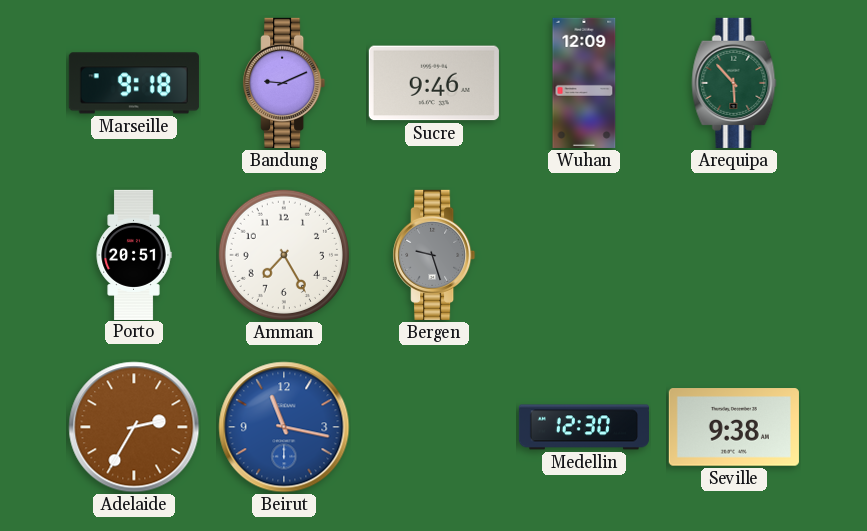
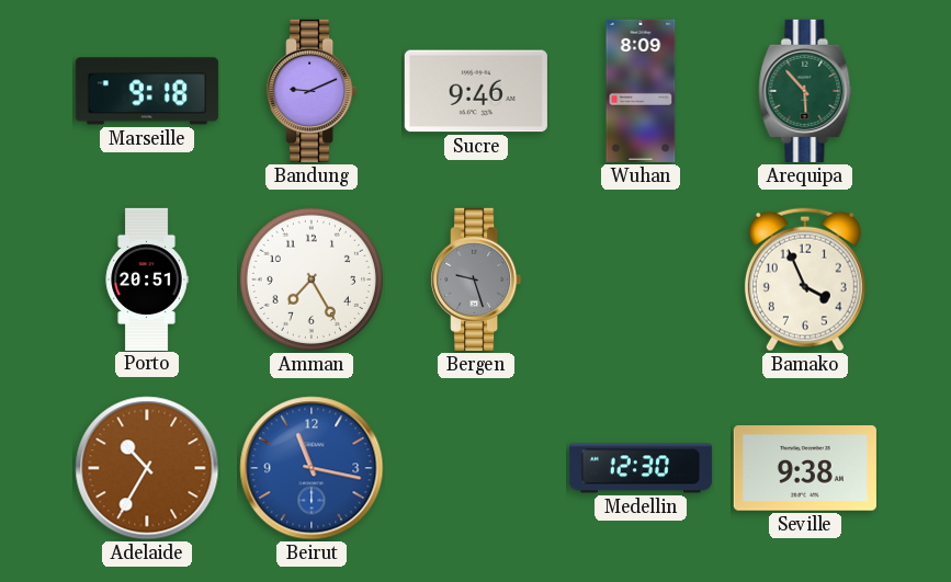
Wuhan: 12:09 -> 8:09 (641, 91)
Bamako: none -> 3:56 (805, 279)
Adelaide: 2:35 -> 10:35 (147, 468)
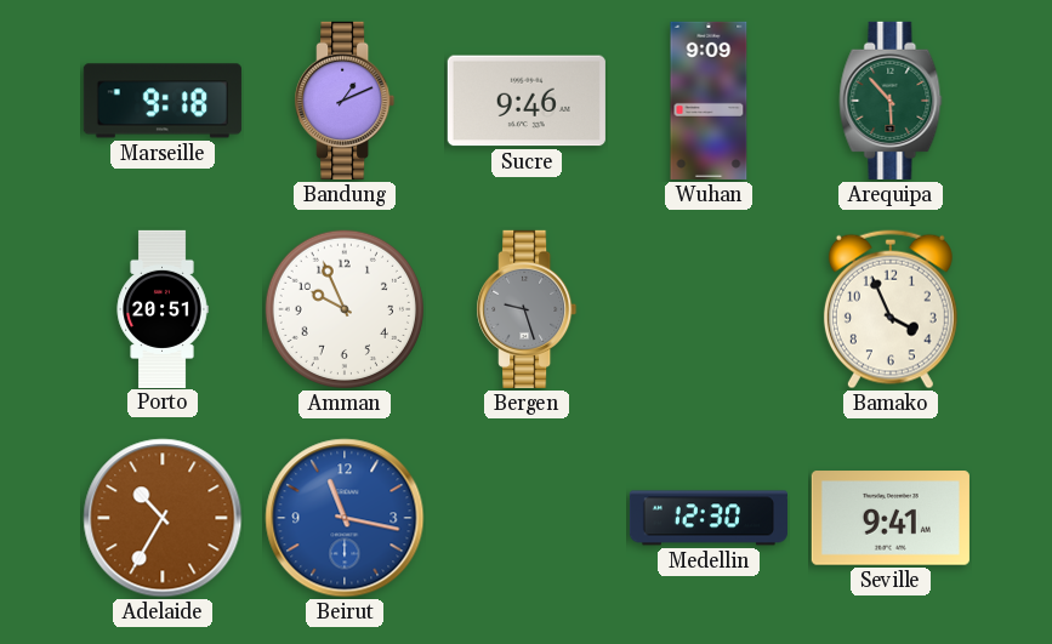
Bandung: 9:11 -> 1:11 (345, 101)
Wuhan: 8:09 -> 9:09 (709, 101)
Amman: 7:25 -> 9:56 (345, 309)
Seville: 9:38 -> 9:41 (891, 518)
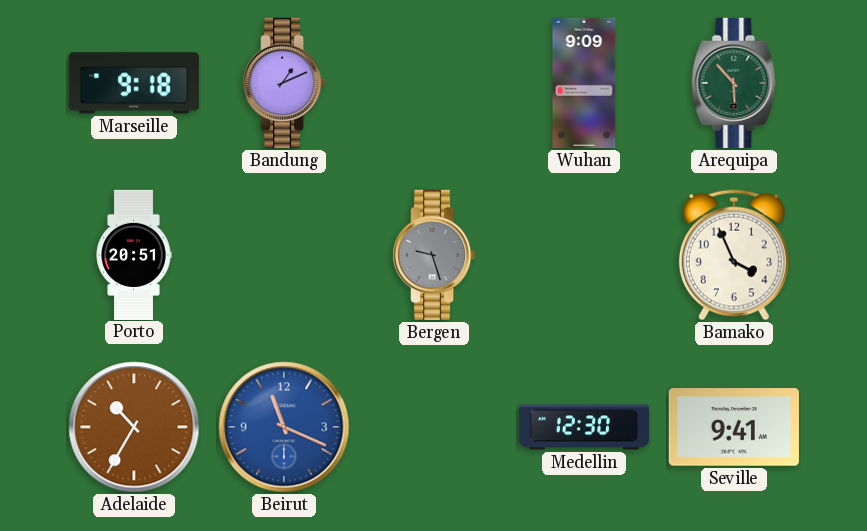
Sucre: 9:46 -> none (527, 101)
Amman: 9:56 -> none (345, 309)
Beirut: 11:17 -> 11:19 (284, 427)
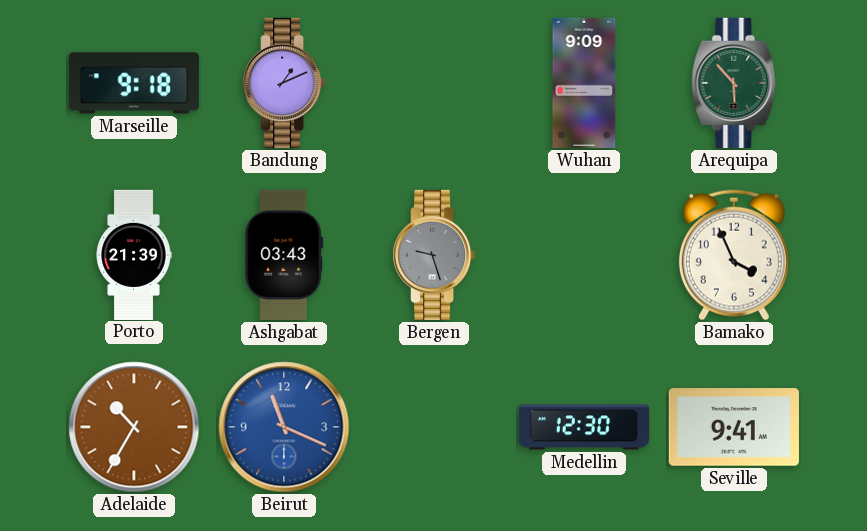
Porto: 20:51 -> 21:39 (134, 254)
Ashgabat: none -> 03:43 (284, 255)
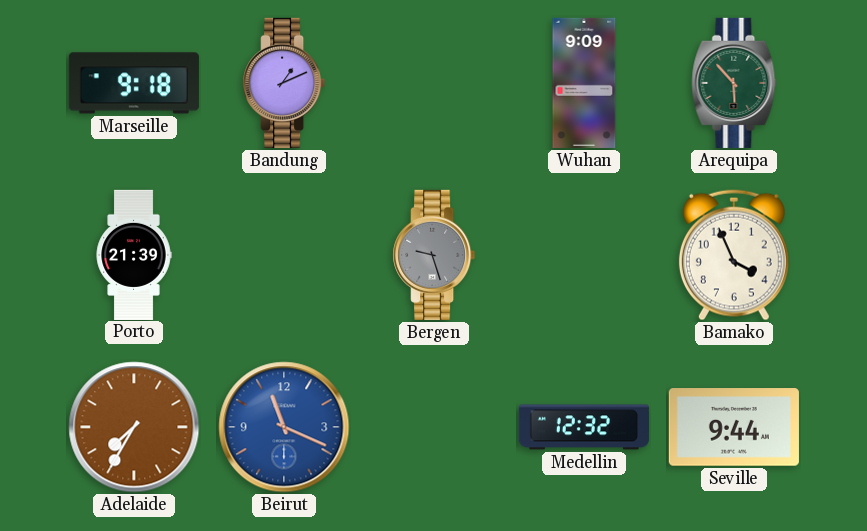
Ashgabat: 03:43 -> none (284, 255)
Adelaide: 10:35 -> 7:35 (134, 427)
Medellin: 12:30 -> 12:32 (584, 427)
Seville: 9:41 -> 9:44 (734, 427)
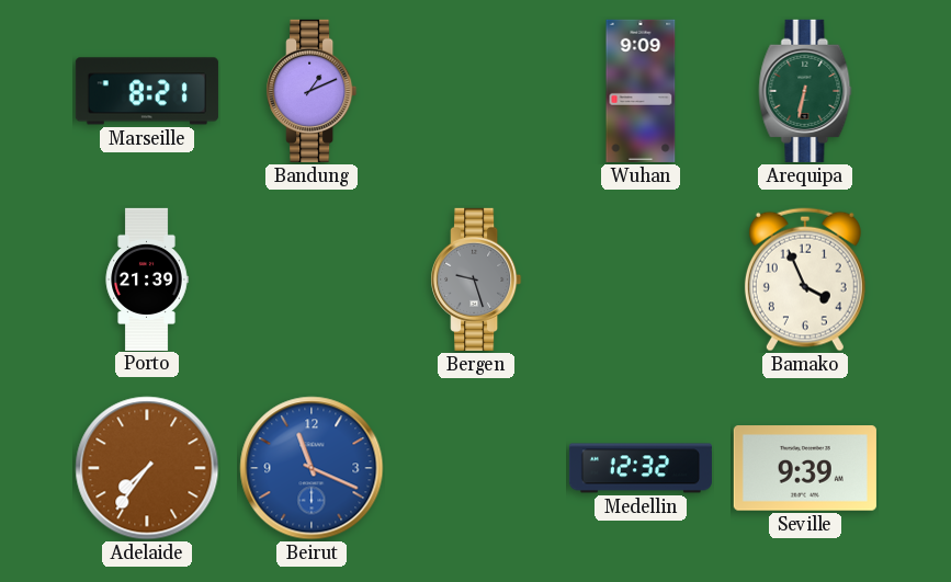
Marseille: 9:18 -> 8:21 (147, 91)
Arequipa: 5:53 -> 6:32 (805, 91)
Adelaide: 7:35 -> 7:36 (147, 468)
Seville: 9:44 -> 9:39 (805, 468)
